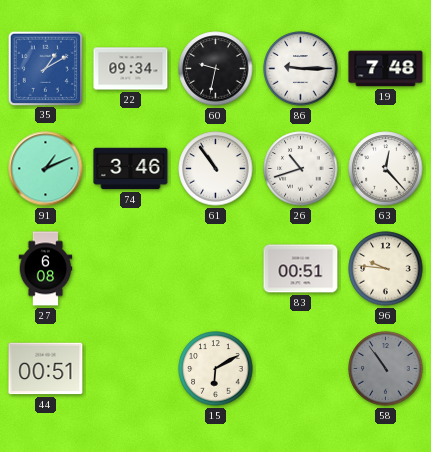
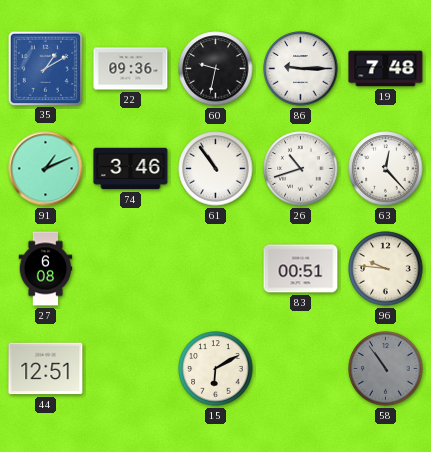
22: 09:34 -> 09:36 (131, 69)
44: 00:51 -> 12:51 (46, 369)
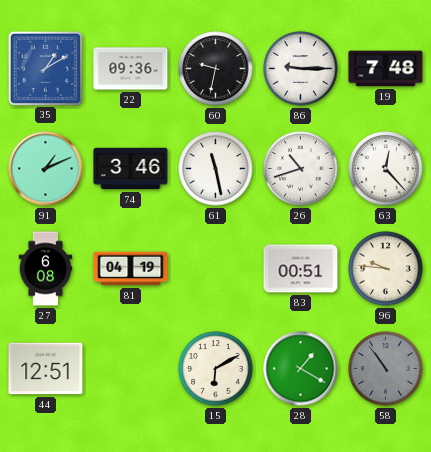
61: 10:54 -> 11:28 (216, 169)
81: none -> 04:19 (131, 269)
28: none -> 1:20 (301, 369)
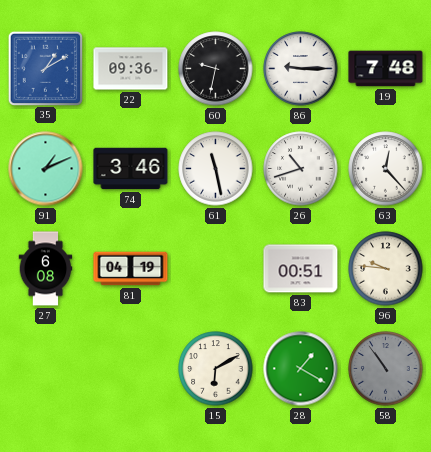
44: 12:51 -> none (46, 369)
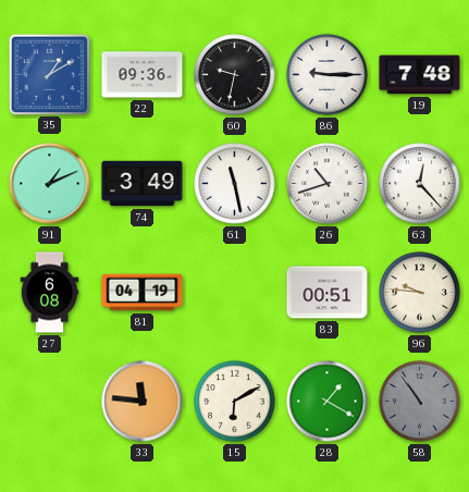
74: 3:46 -> 3:49 (143, 184)
33: none -> 11:46 (143, 402)
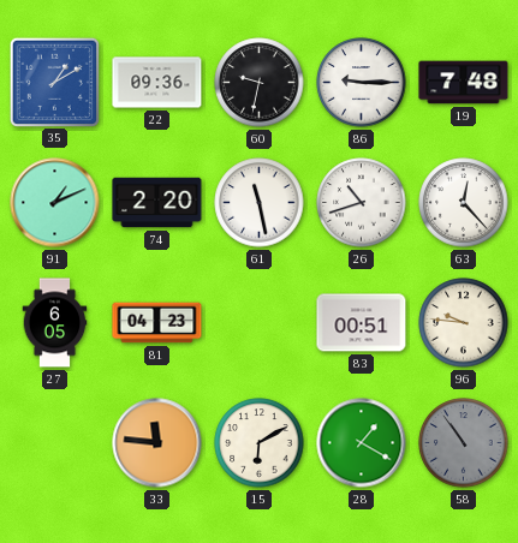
74: 3:49 -> 2:20 (157, 203)
27: 6:08 -> 6:05 (55, 323)
81: 04:19 -> 04:23 (157, 323)
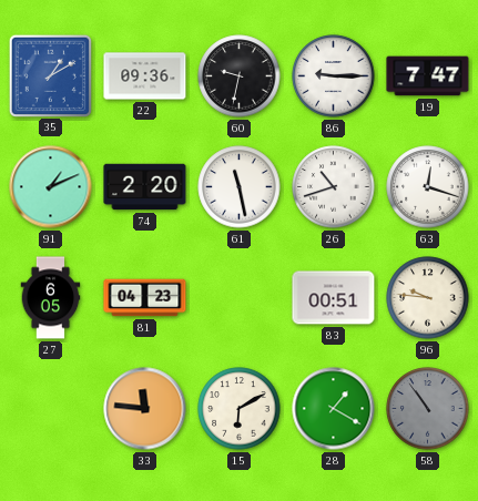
19: 7:48 -> 7:47 (428, 76)
63: 12:23 -> 12:18 (428, 187)
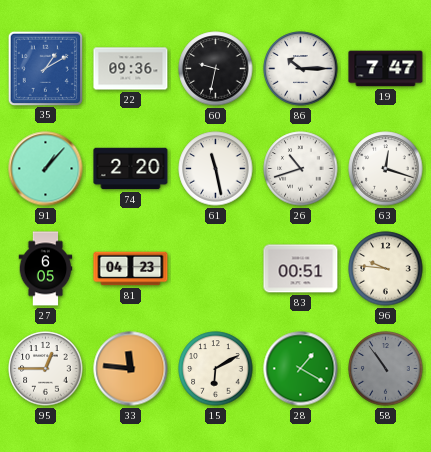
86: 9:15 -> 10:15 (301, 69)
91: 1:11 -> 1:07 (46, 169)
95: none -> 12:45 (46, 369)
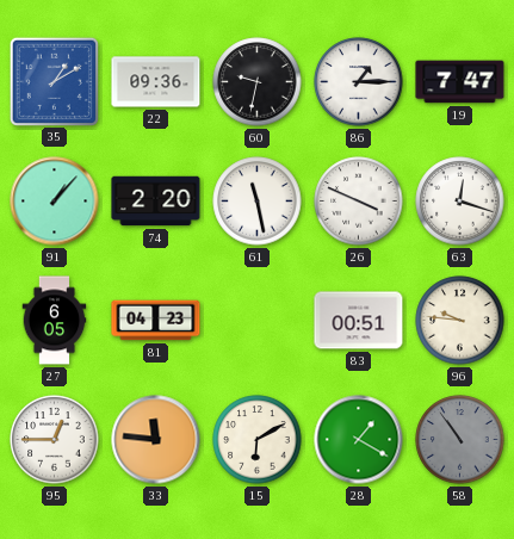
86: 10:15 -> 1:15 (359, 82)
26: 10:42 -> 3:49 (359, 202)
